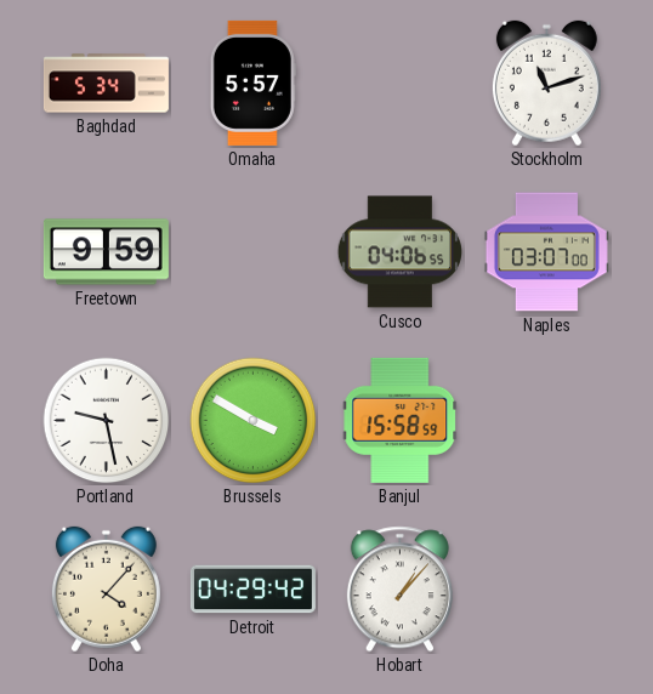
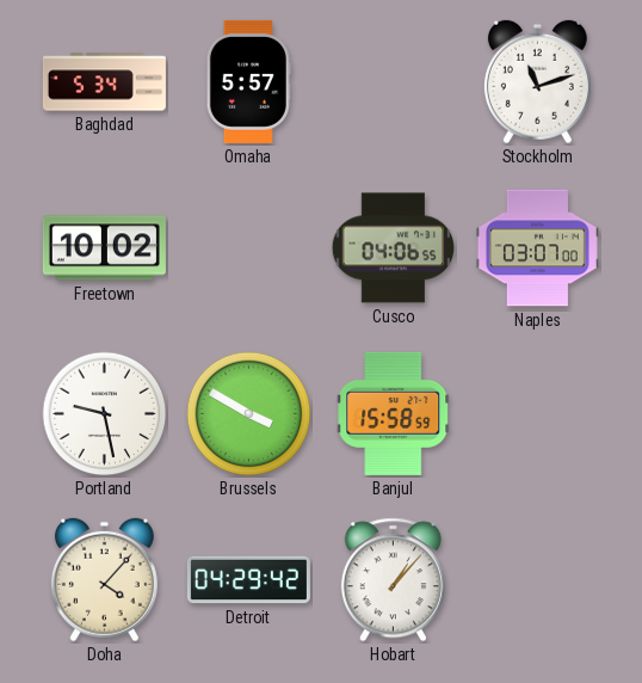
Freetown: 9:59 -> 10:02 (104, 248)
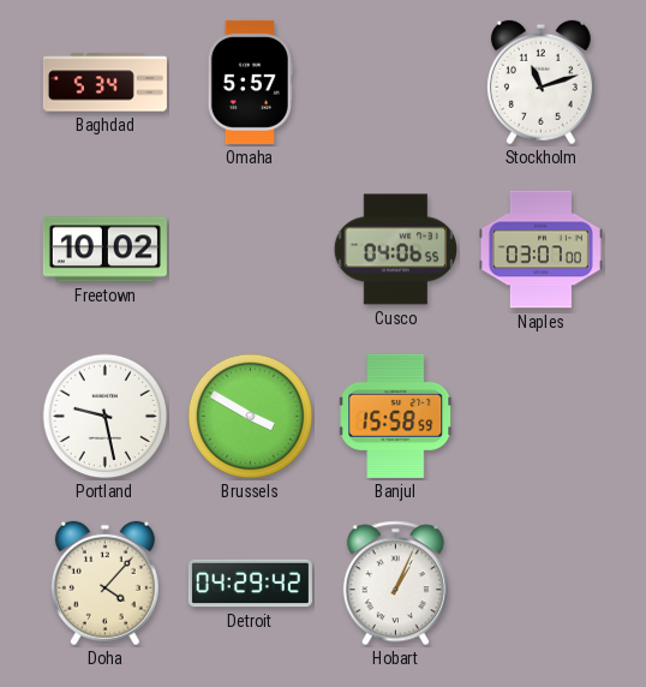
Hobart: 1:07 -> 1:04 (395, 584)
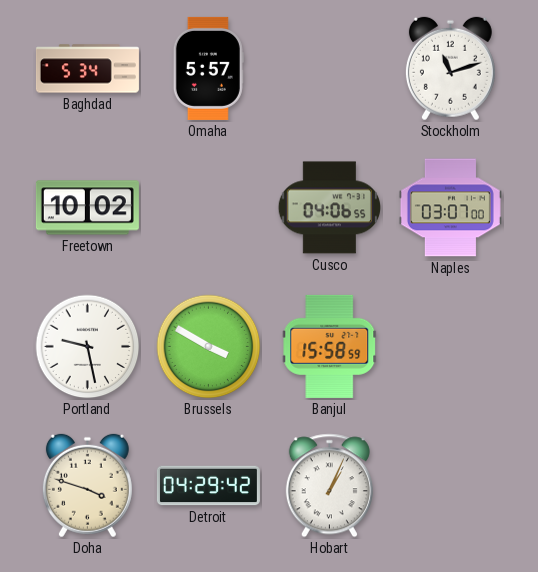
Doha: 4:07 -> 3:48 (87, 486)
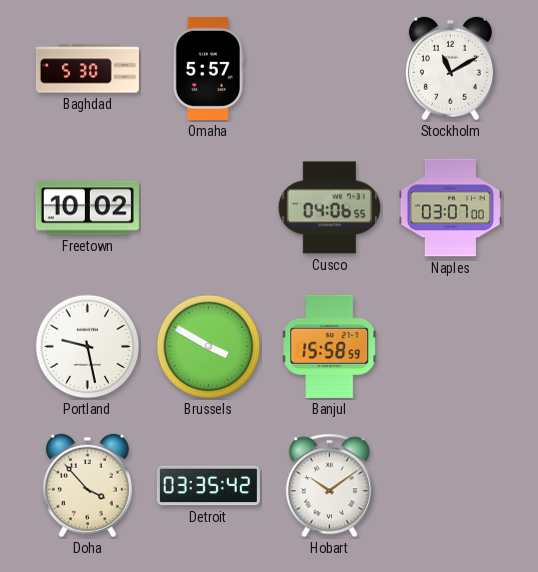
Baghdad: 5:34 -> 5:30 (87, 69)
Stockholm: 11:12 -> 11:10 (450, 69)
Doha: 3:48 -> 3:53 (87, 486)
Detroit: 04:29 -> 03:35 (208, 486)
Hobart: 1:04 -> 10:09 (329, 486)
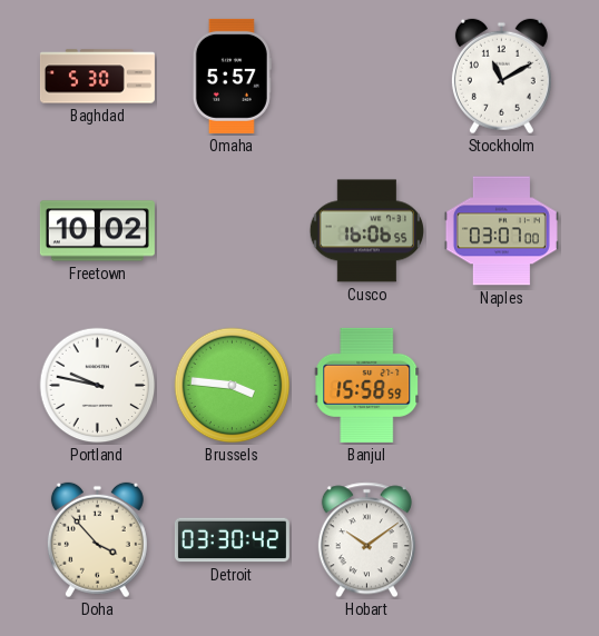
Cusco: 04:06 -> 16:06 (366, 231)
Portland: 9:28 -> 9:47 (98, 386)
Brussels: 3:50 -> 3:46 (233, 386)
Detroit: 03:35 -> 03:30 (232, 540)
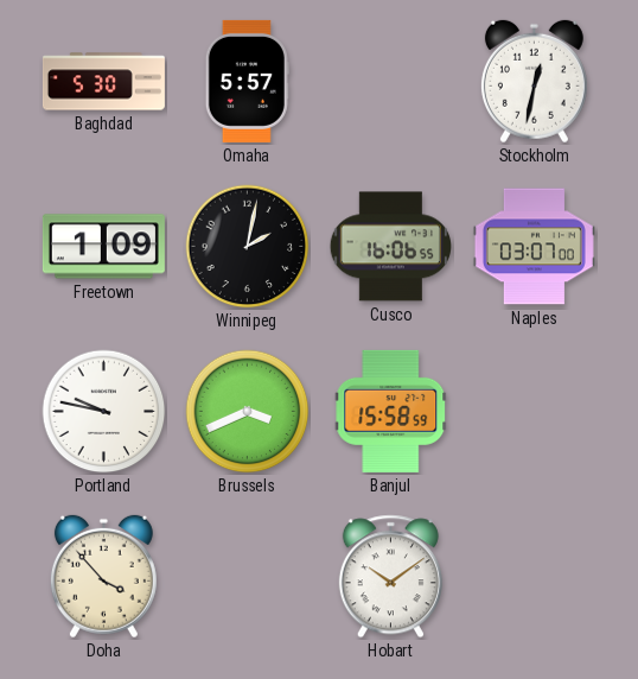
Stockholm: 11:10 -> 12:32 (534, 82)
Freetown: 10:02 -> 1:09 (103, 247)
Winnipeg: none -> 2:02 (248, 247)
Brussels: 3:46 -> 3:41 (248, 412)
Detroit: 03:30 -> none (232, 540)
